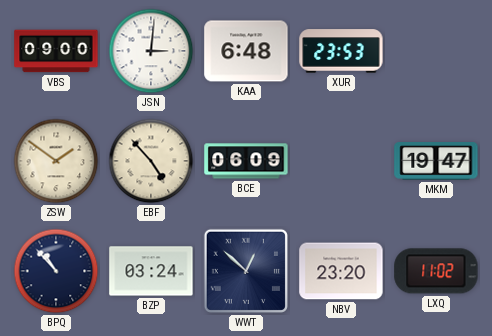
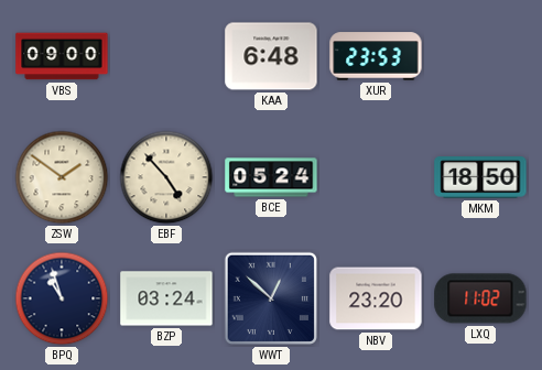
JSN: 3:01 -> none (151, 51)
BCE: 06:09 -> 05:24 (271, 177)
MKM: 19:47 -> 18:50 (480, 177)
BPQ: 10:53 -> 10:57 (62, 298)
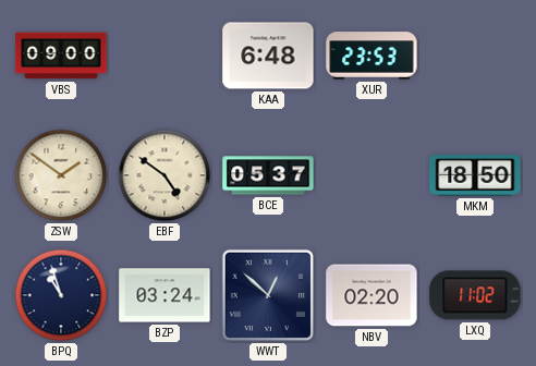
EBF: 4:53 -> 4:51 (165, 175)
BCE: 05:24 -> 05:37 (268, 175)
NBV: 23:20 -> 02:20 (371, 295)
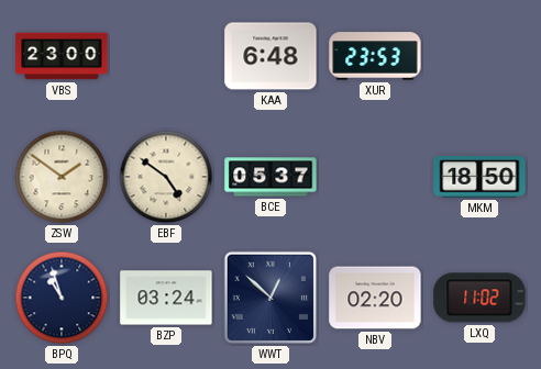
VBS: 09:00 -> 23:00 (62, 56)
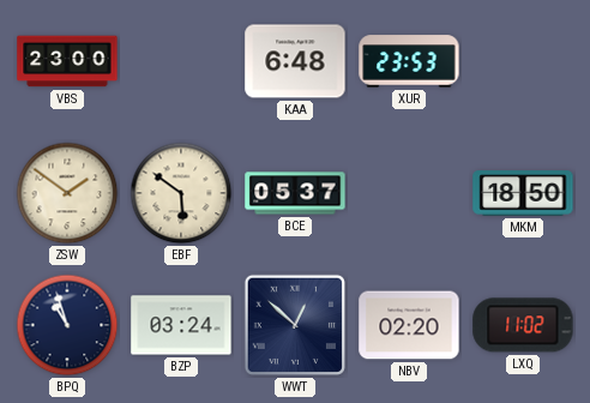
EBF: 4:51 -> 5:51 (181, 193)
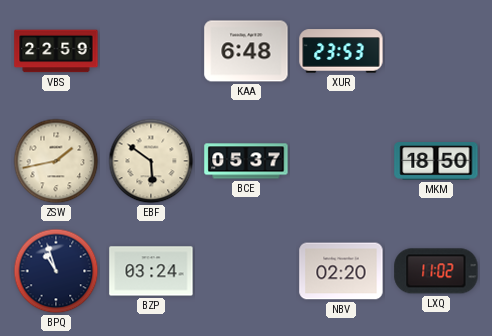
VBS: 23:00 -> 22:59 (56, 51)
ZSW: 1:51 -> 1:43 (56, 161)
WWT: 12:52 -> none (295, 325)
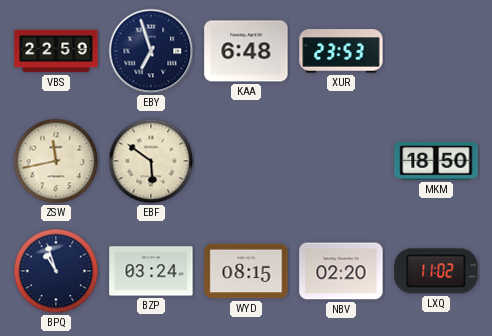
EBY: none -> 6:57 (151, 51)
ZSW: 1:43 -> 11:43 (56, 161)
BCE: 05:37 -> none (246, 161)
WYD: none -> 08:15 (246, 271)
